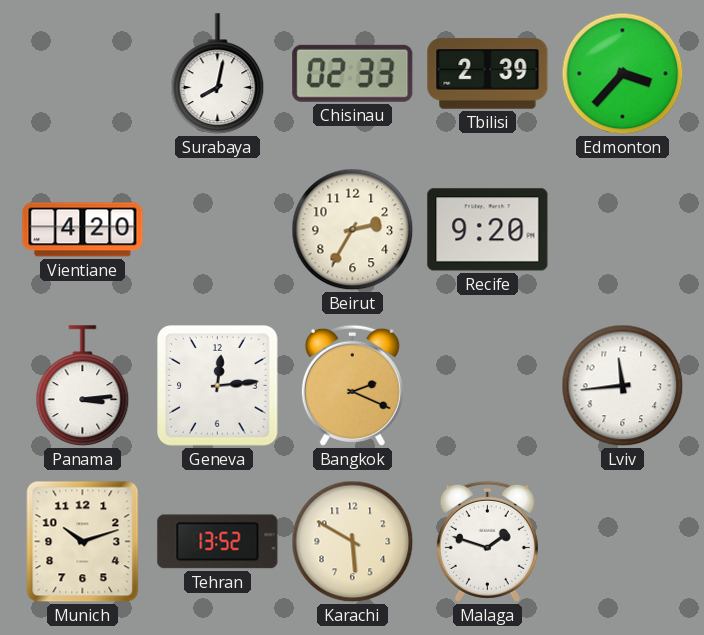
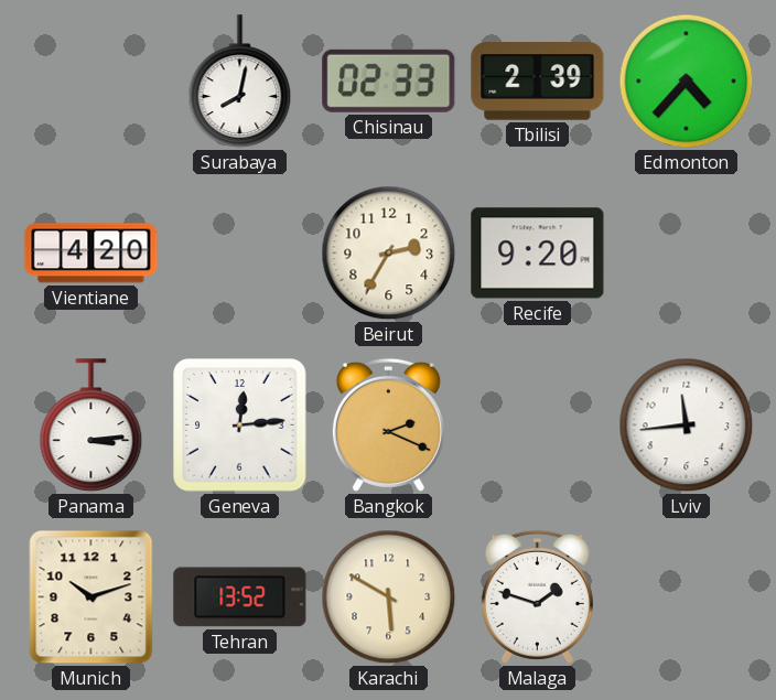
Edmonton: 3:37 -> 4:37 (687, 82)
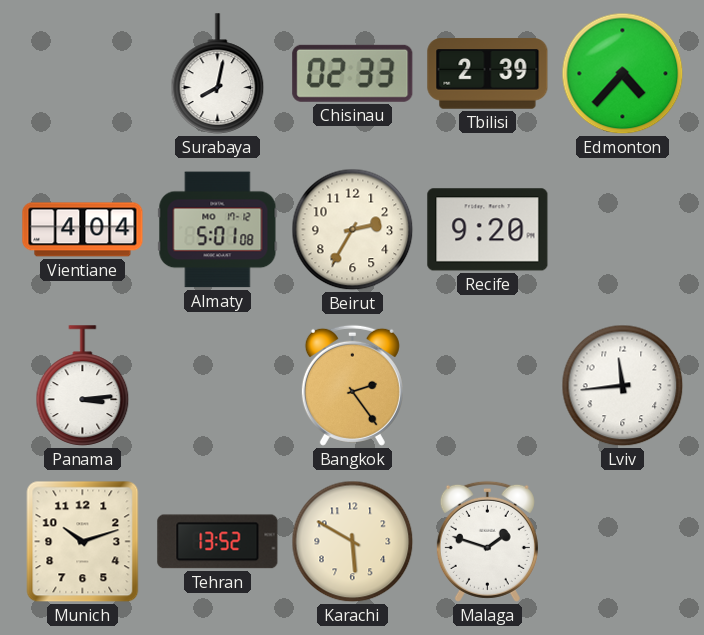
Vientiane: 4:20 -> 4:04 (83, 230)
Almaty: none -> 5:01 (218, 230)
Geneva: 12:14 -> none (240, 426)
Bangkok: 2:19 -> 2:24 (352, 385)
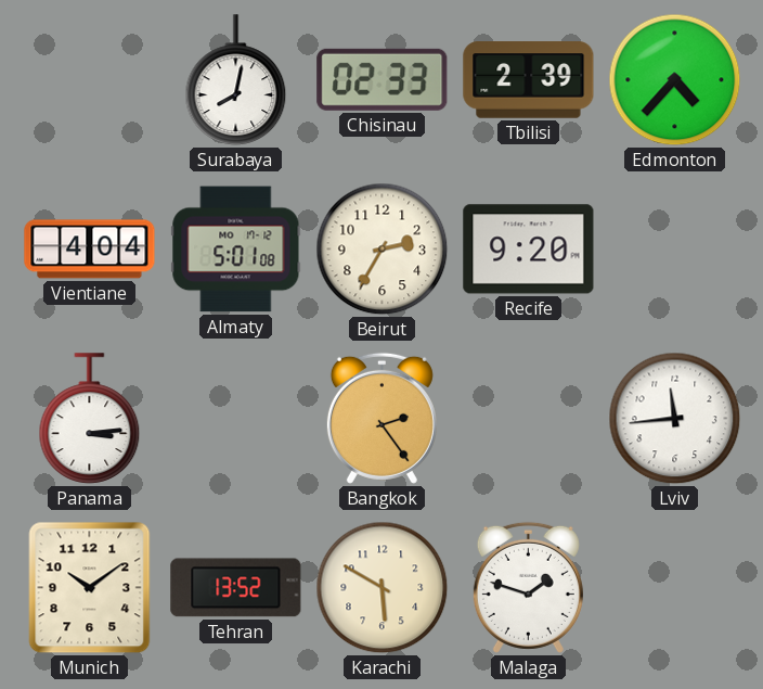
Munich: 10:12 -> 10:09 (90, 588)
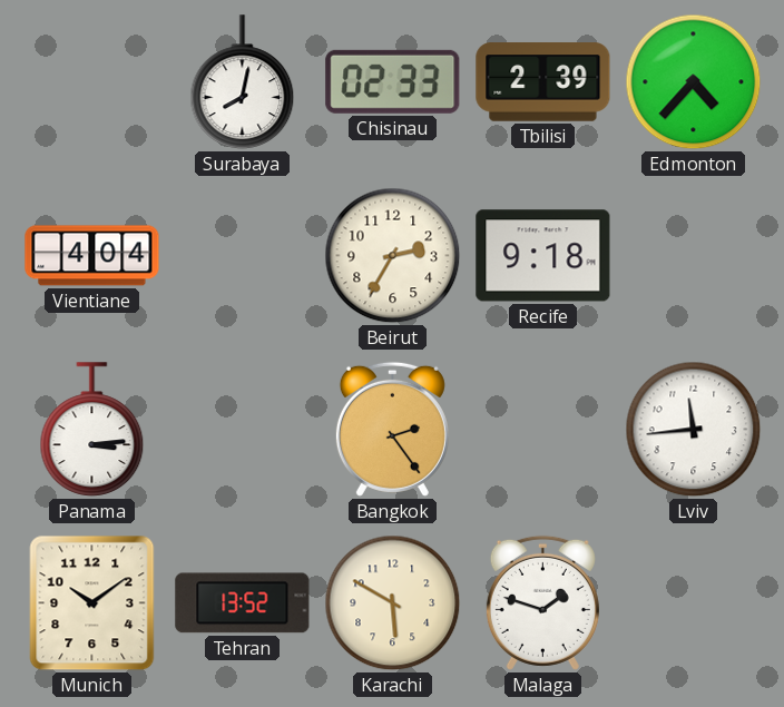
Almaty: 5:01 -> none (236, 250)
Recife: 9:20 -> 9:18 (543, 256)
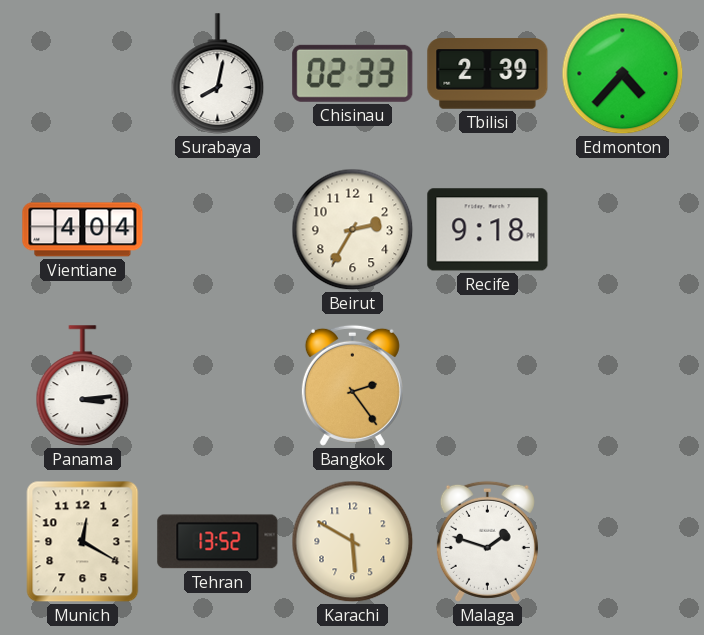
Lviv: 11:44 -> none (694, 430)
Munich: 10:09 -> 12:20 (83, 542)
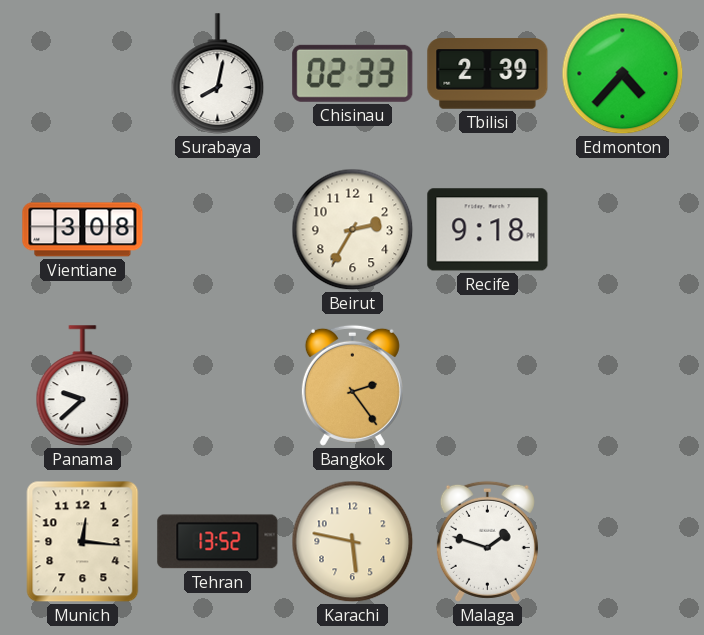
Vientiane: 4:04 -> 3:08 (83, 230)
Panama: 3:14 -> 9:38 (83, 386)
Munich: 12:20 -> 12:16 (83, 542)
Karachi: 5:50 -> 5:47 (353, 542)
